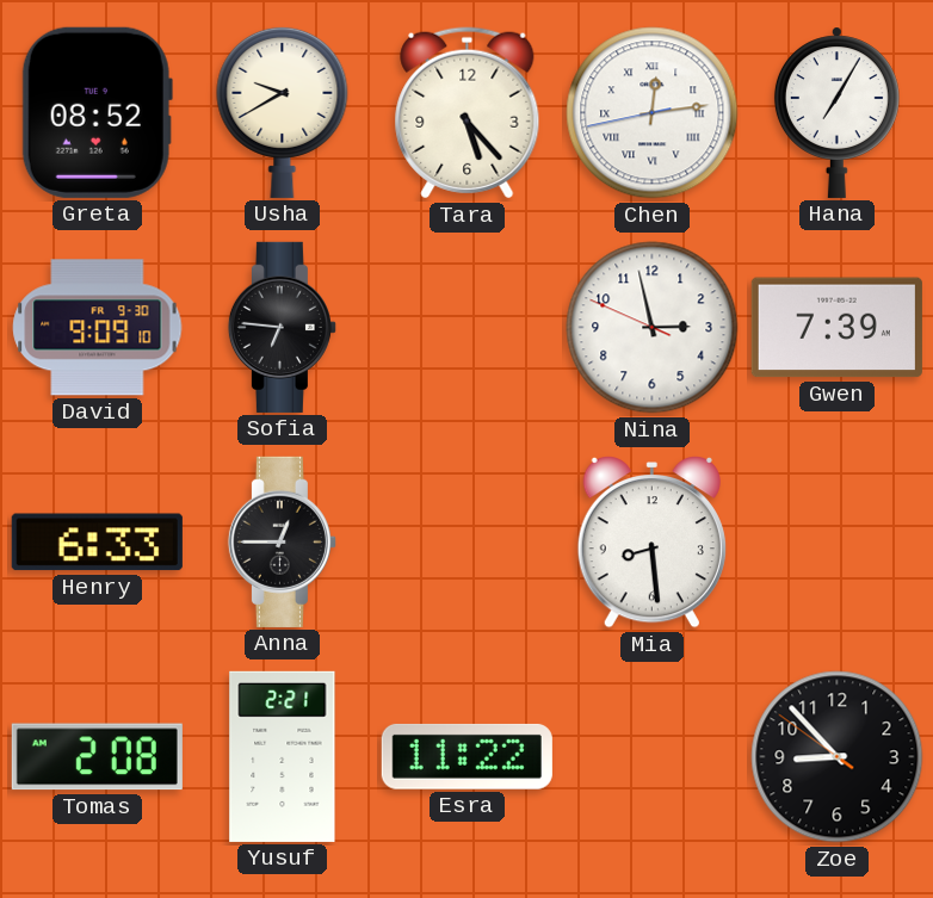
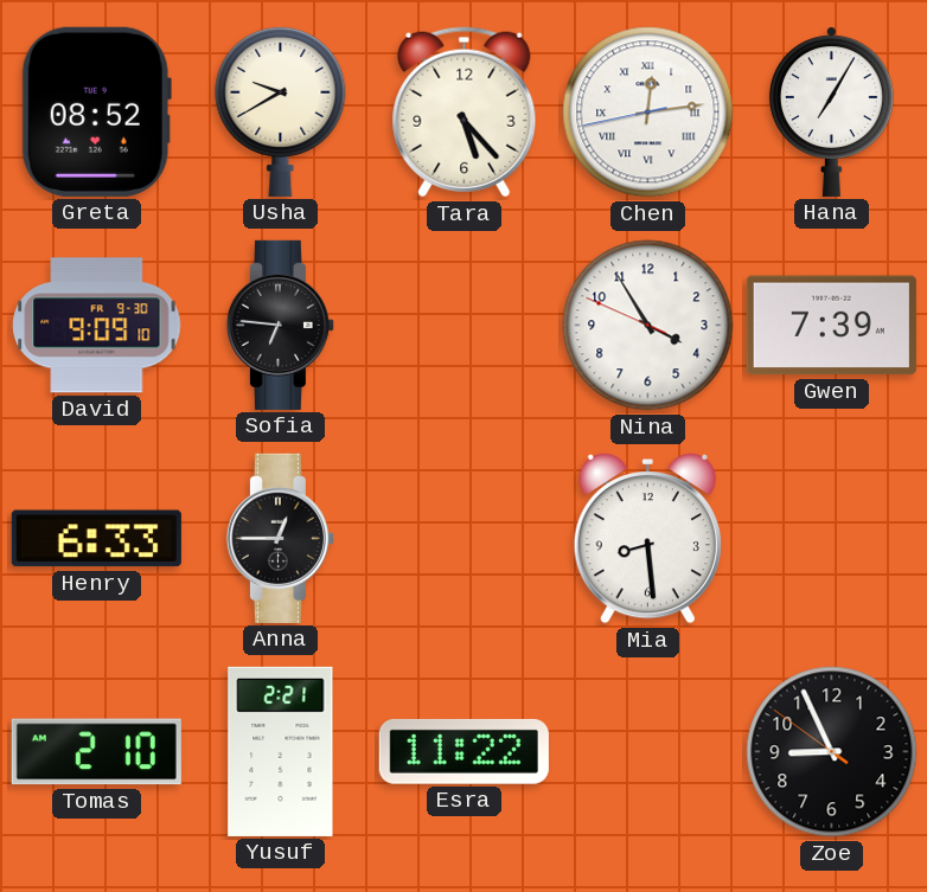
Nina: 2:57 -> 3:54 (648, 326)
Tomas: 2:08 -> 2:10 (96, 752)
Zoe: 8:52 -> 8:55 (832, 752)
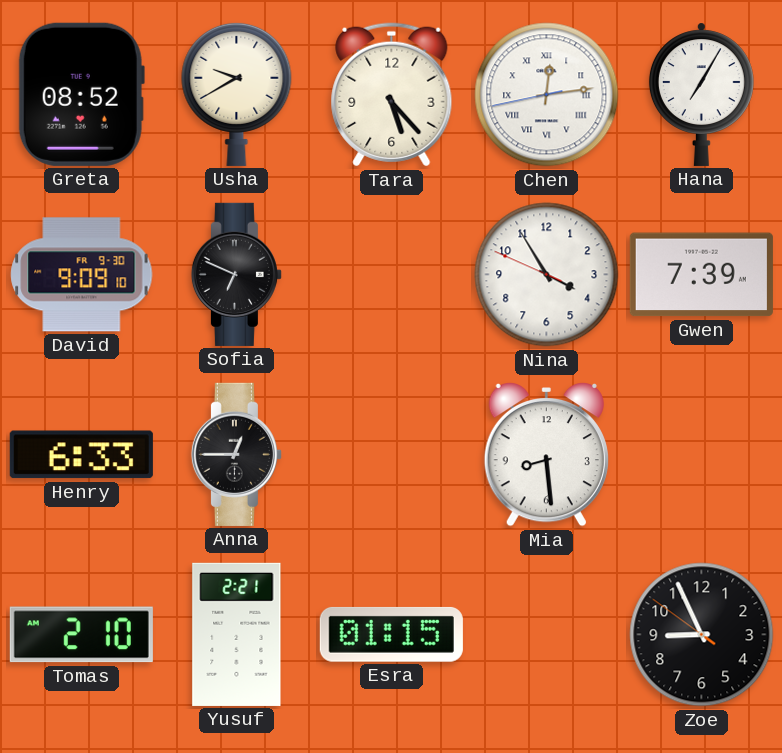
Sofia: 6:46 -> 6:49 (236, 274)
Esra: 11:22 -> 01:15 (391, 634)
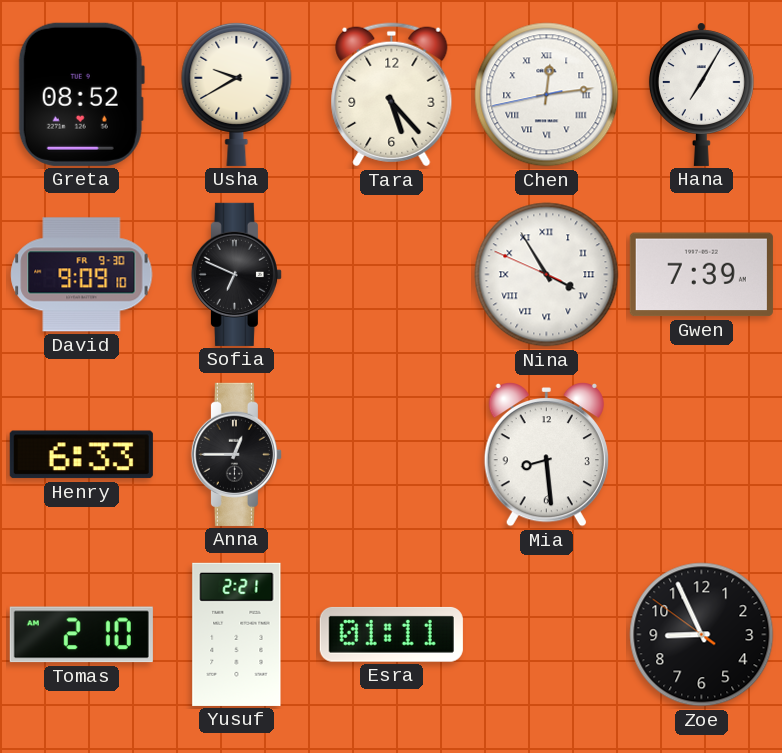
Nina numerals: Arabic -> Roman (547, 275)
Esra: 01:15 -> 01:11 (391, 634)
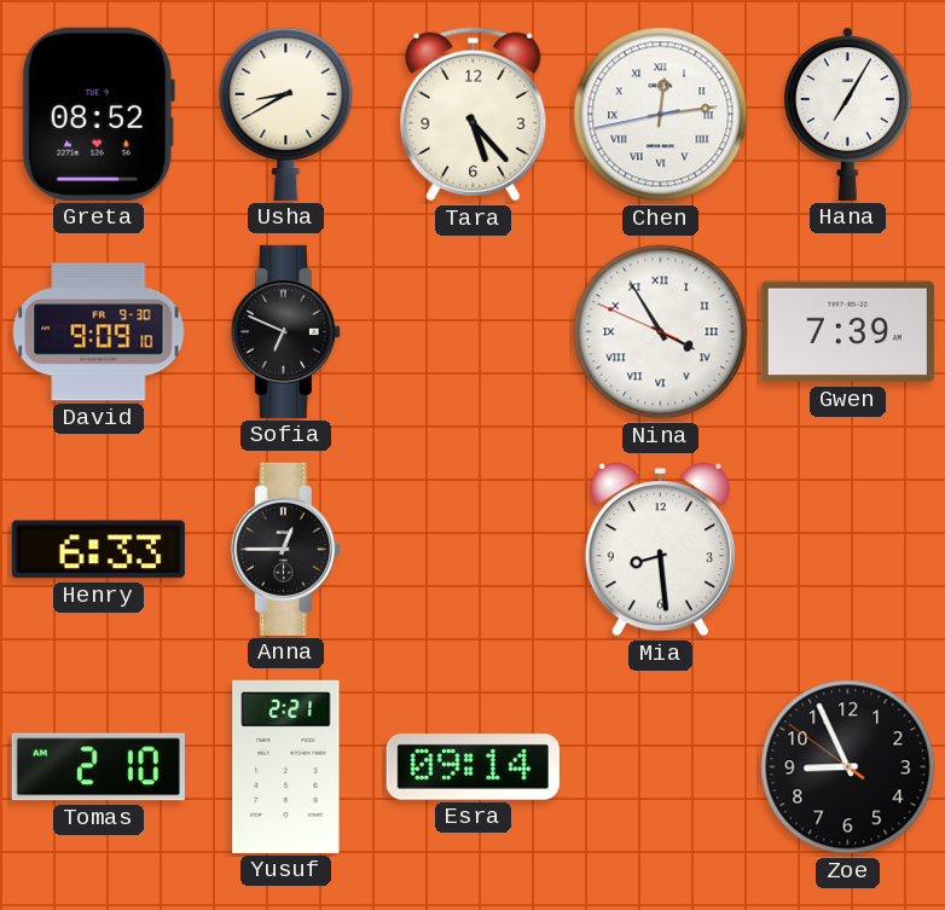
Usha: 9:40 -> 8:40 (286, 114)
Esra: 01:11 -> 09:14 (473, 766)
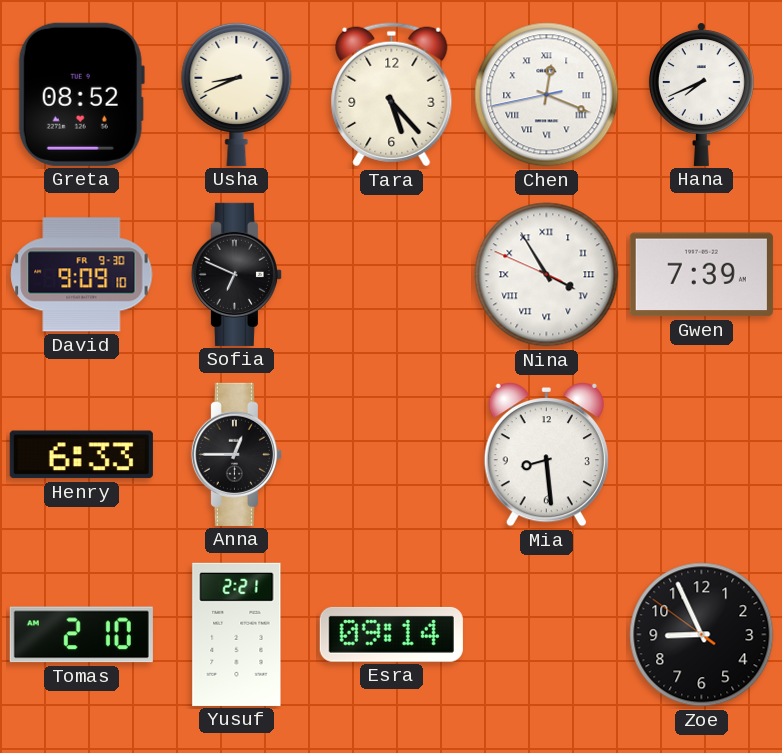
Usha: 8:40 -> 8:41 (237, 94)
Chen: 12:13 -> 12:18 (547, 95)
Hana: 7:05 -> 7:41 (701, 94)
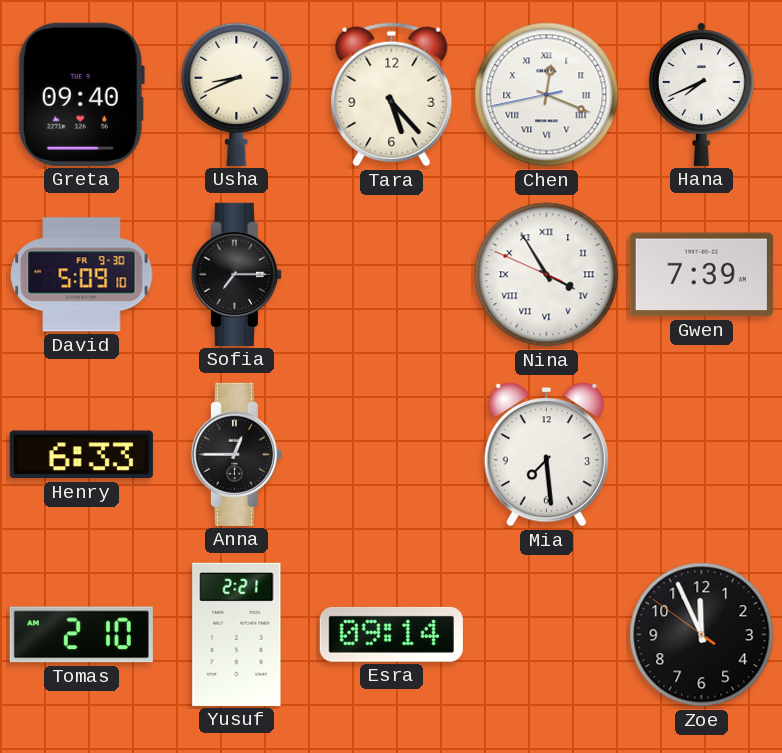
Greta: 08:52 -> 09:40 (81, 94)
David: 9:09 -> 5:09 (82, 275)
Sofia: 6:49 -> 7:15 (236, 274)
Mia: 8:29 -> 7:29 (546, 454)
Zoe: 8:55 -> 11:55 (702, 635)
